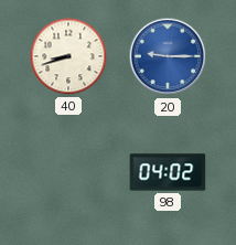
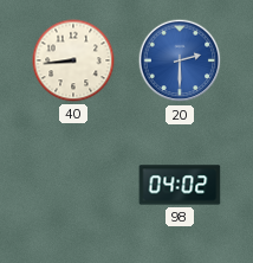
40: 8:42 -> 8:44 (73, 60)
20: 9:15 -> 2:30 (180, 60)
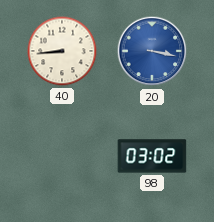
20: 2:30 -> 3:17 (152, 51)
98: 04:02 -> 03:02 (152, 156)
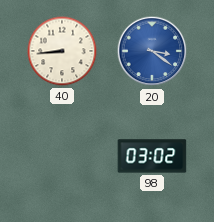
20: 3:17 -> 3:21 (152, 51)
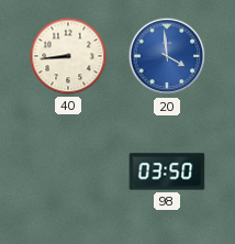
20: 3:21 -> 3:59 (167, 56)
98: 03:02 -> 03:50 (167, 171)
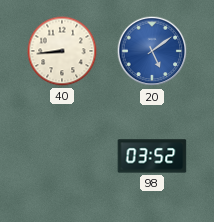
20: 3:59 -> 5:09 (152, 51)
98: 03:50 -> 03:52 (152, 156)
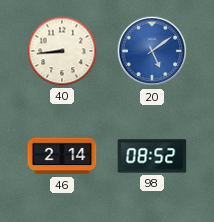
46: none -> 2:14 (62, 156)
98: 03:52 -> 08:52 (152, 156)
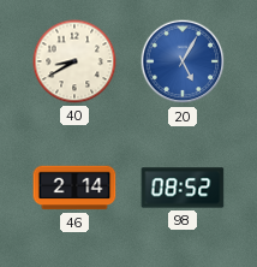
40: 8:44 -> 8:40 (74, 61)
20: 5:09 -> 5:05 (183, 61)
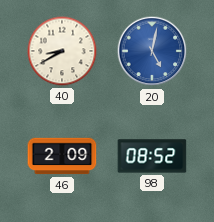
20: 5:05 -> 5:02 (152, 51)
46: 2:14 -> 2:09 (62, 156)
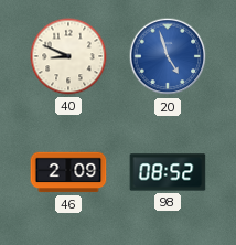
40: 8:40 -> 8:49 (68, 56)
20: 5:02 -> 4:57 (168, 56)
